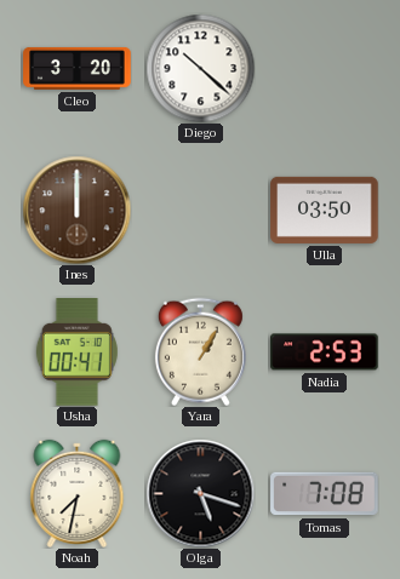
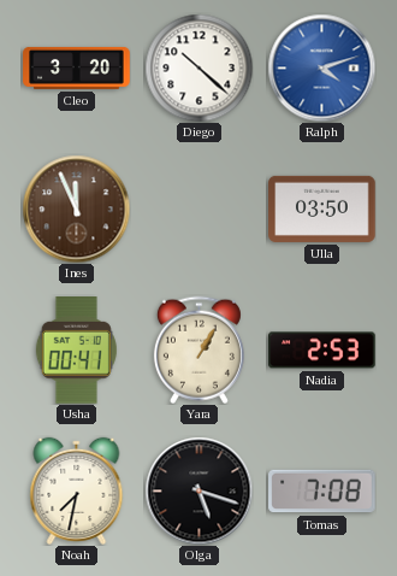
Ralph: none -> 4:12 (321, 67)
Ines: 12:00 -> 11:56 (76, 208)
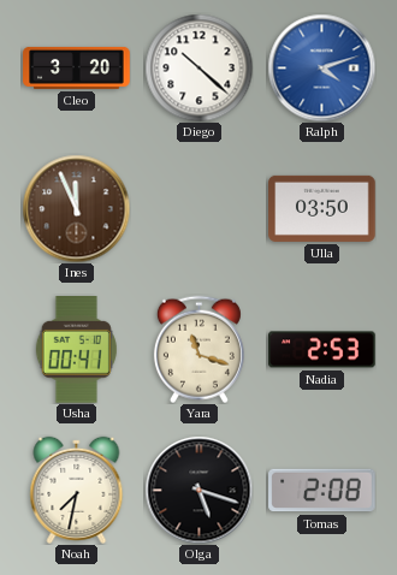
Yara: 1:05 -> 11:18 (198, 349)
Tomas: 7:08 -> 2:08 (322, 491)
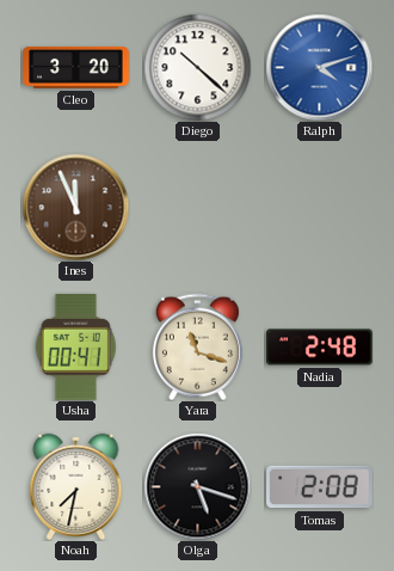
Ulla: 03:50 -> none (322, 208)
Nadia: 2:53 -> 2:48 (320, 348)
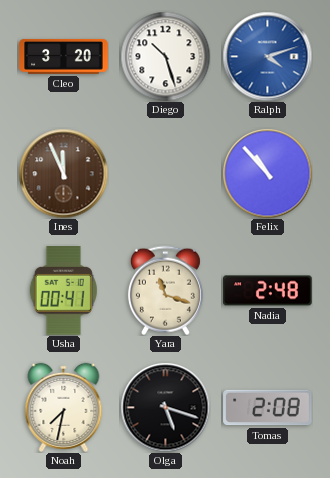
Diego: 10:22 -> 10:27 (165, 56)
Felix: none -> 10:53 (267, 173)
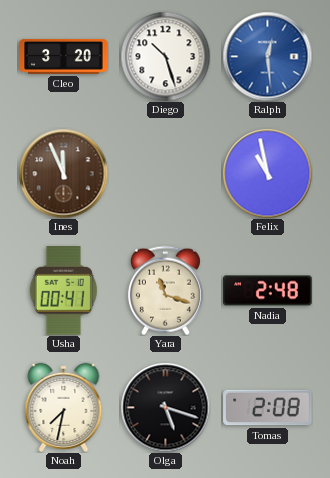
Ralph: 4:12 -> 12:29 (267, 56)
Felix: 10:53 -> 10:58 (267, 173)
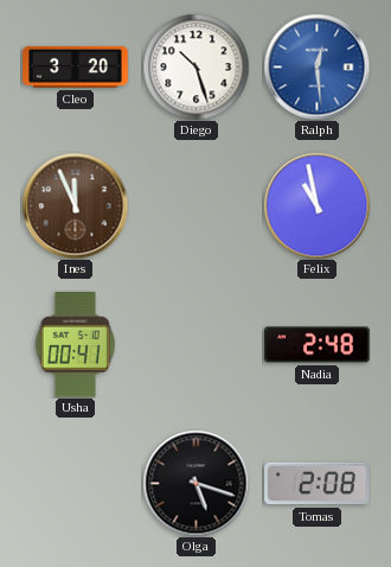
Yara: 11:18 -> none (165, 290)
Noah: 7:32 -> none (64, 407)
